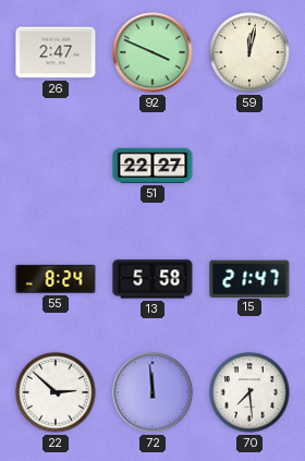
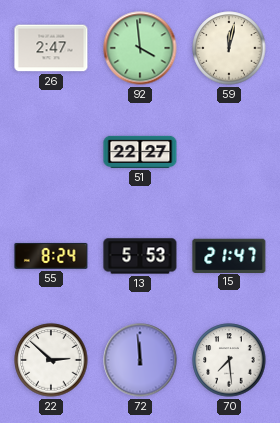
92: 3:49 -> 3:59 (140, 48)
13: 5:58 -> 5:53 (140, 256)
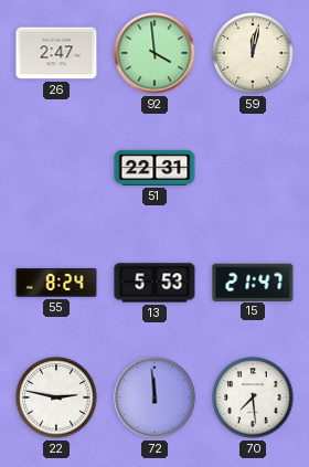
51: 22:27 -> 22:31 (154, 168)
22: 2:52 -> 2:47 (56, 397)
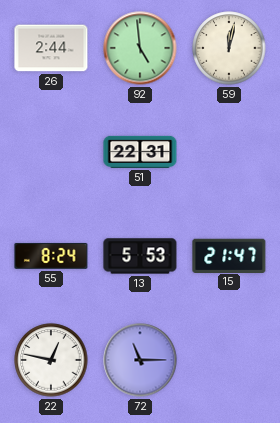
26: 2:47 -> 2:44 (51, 48)
92: 3:59 -> 4:59 (140, 48)
22: 2:47 -> 12:47 (51, 360)
72: 11:59 -> 11:15 (140, 360)
70: 7:29 -> none (253, 397)
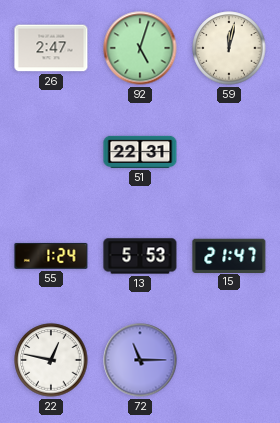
26: 2:44 -> 2:47 (51, 48)
92: 4:59 -> 5:03 (140, 48)
55: 8:24 -> 1:24 (51, 256)
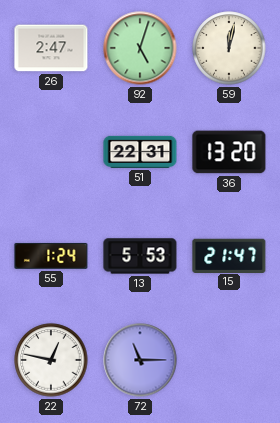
36: none -> 13:20 (229, 152)
